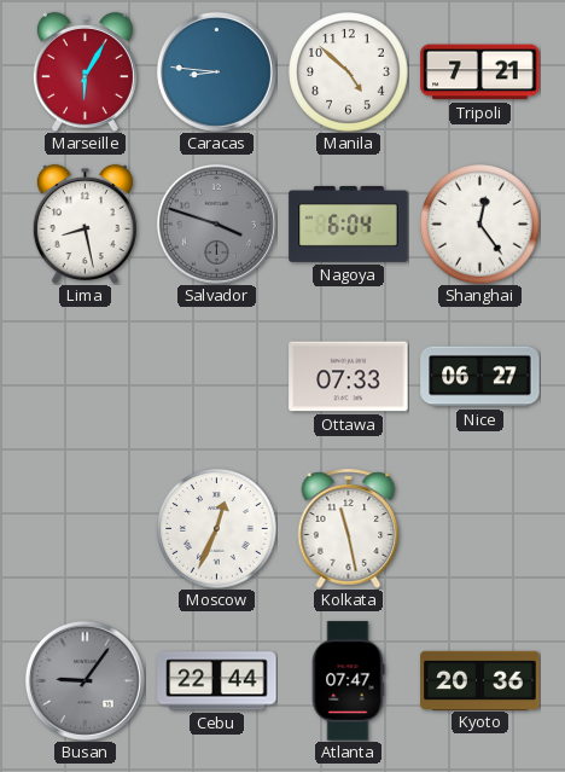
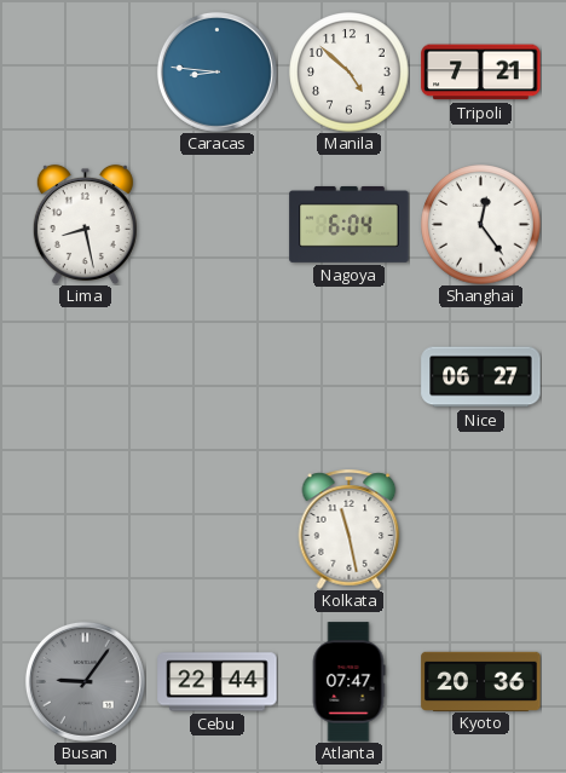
Marseille: 6:05 -> none (85, 71)
Salvador: 3:48 -> none (216, 224)
Ottawa: 07:33 -> none (349, 377)
Moscow: 12:34 -> none (217, 529)
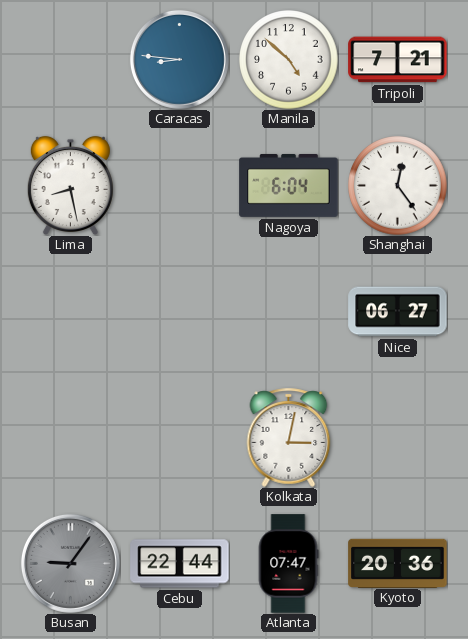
Kolkata: 11:28 -> 3:02 (289, 437)
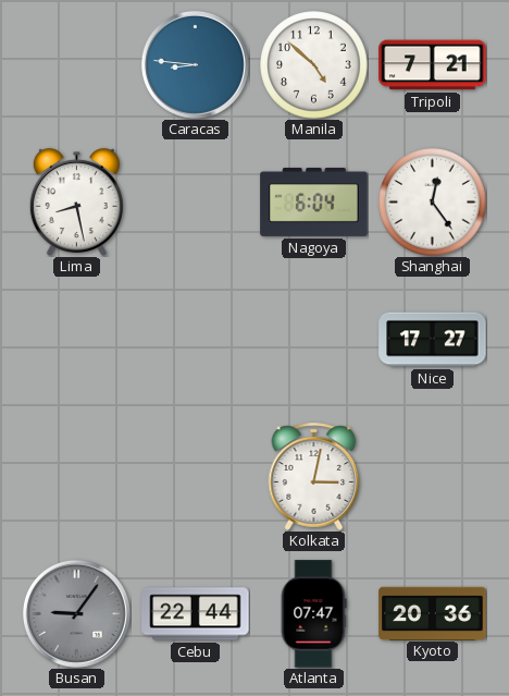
Nice: 06:27 -> 17:27 (433, 340)
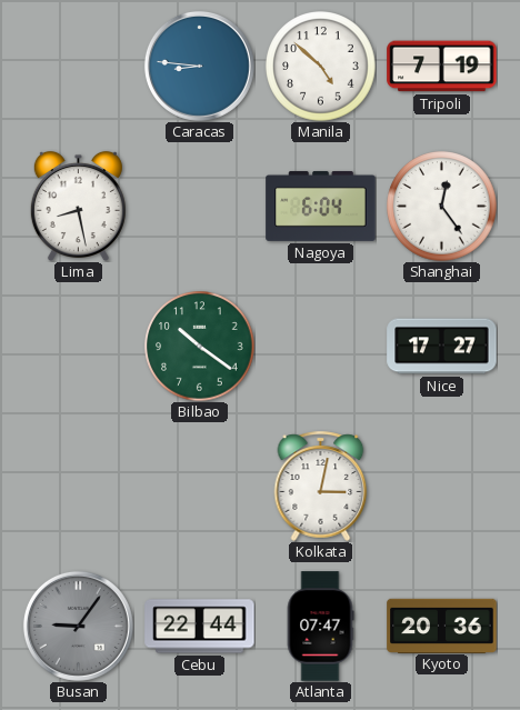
Tripoli: 7:21 -> 7:19 (442, 67)
Bilbao: none -> 10:21 (200, 347)
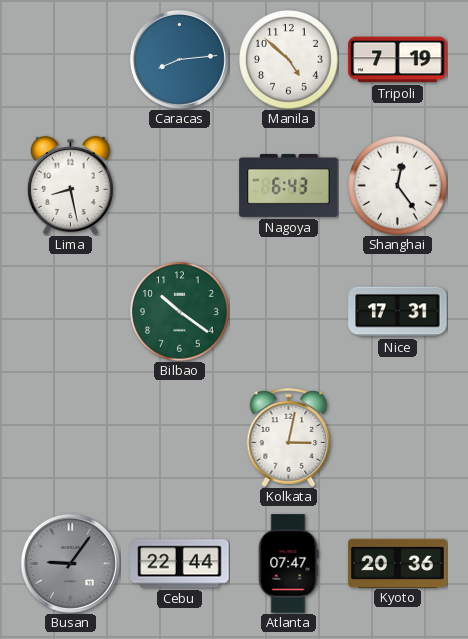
Caracas: 8:46 -> 8:14 (179, 59)
Nagoya: 6:04 -> 6:43 (289, 185)
Nice: 17:27 -> 17:31 (398, 312)
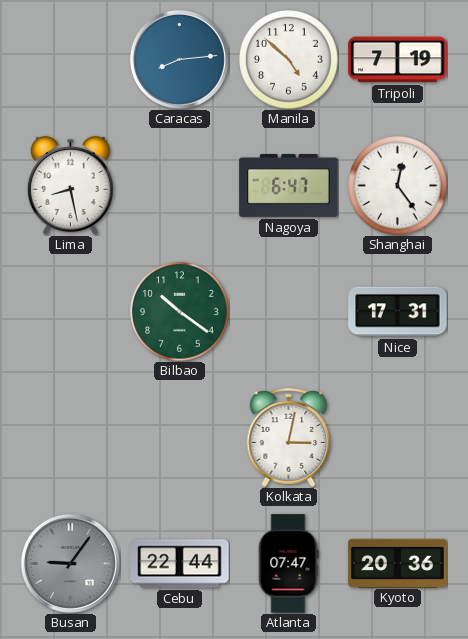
Nagoya: 6:43 -> 6:47 (289, 185)
